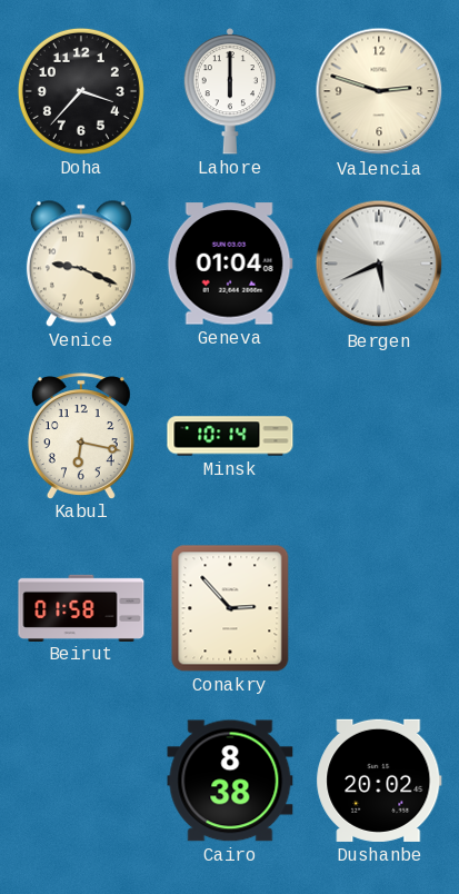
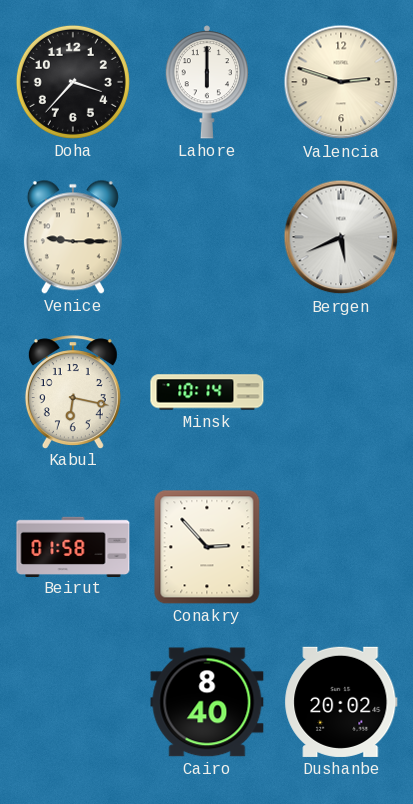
Venice: 9:19 -> 9:15 (73, 237)
Geneva: 01:04 -> none (230, 264)
Cairo: 8:38 -> 8:40 (207, 702)
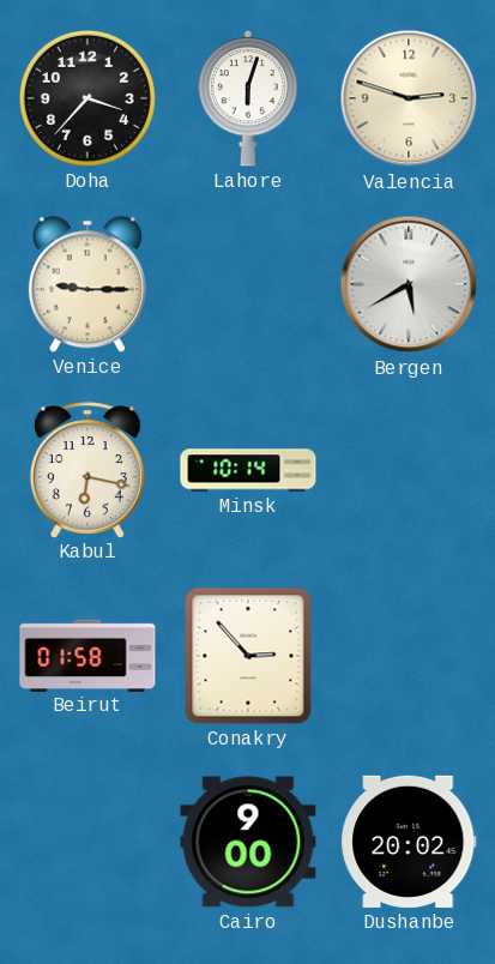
Lahore: 6:00 -> 6:03 (247, 98)
Bergen: 5:41 -> 5:40 (409, 284)
Cairo: 8:40 -> 9:00 (248, 842)
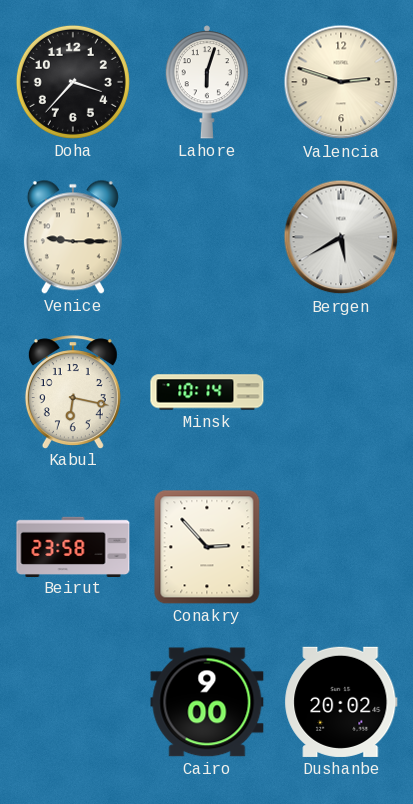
Beirut: 01:58 -> 23:58 (73, 546)
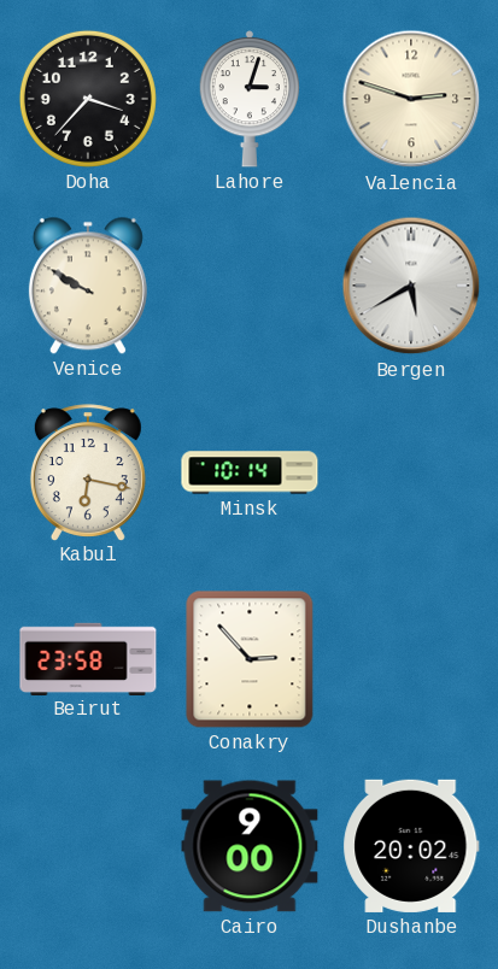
Lahore: 6:03 -> 3:03 (248, 99)
Venice: 9:15 -> 9:50 (88, 286)
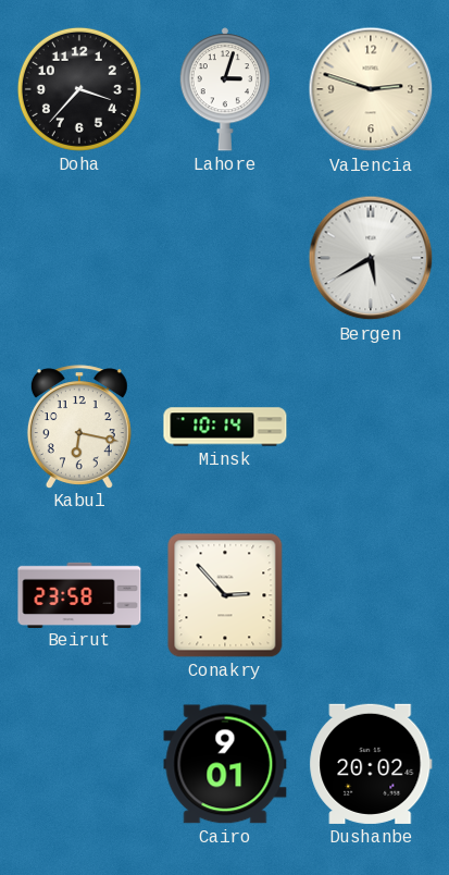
Venice: 9:50 -> none (88, 286)
Cairo: 9:00 -> 9:01 (225, 764)
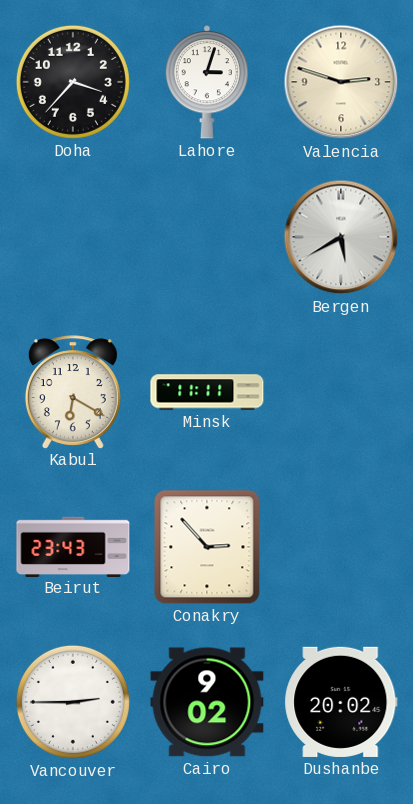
Kabul: 6:17 -> 6:20 (73, 392)
Minsk: 10:14 -> 11:11 (207, 392)
Beirut: 23:58 -> 23:43 (73, 546)
Vancouver: none -> 2:45 (73, 702)
Cairo: 9:01 -> 9:02 (207, 702)
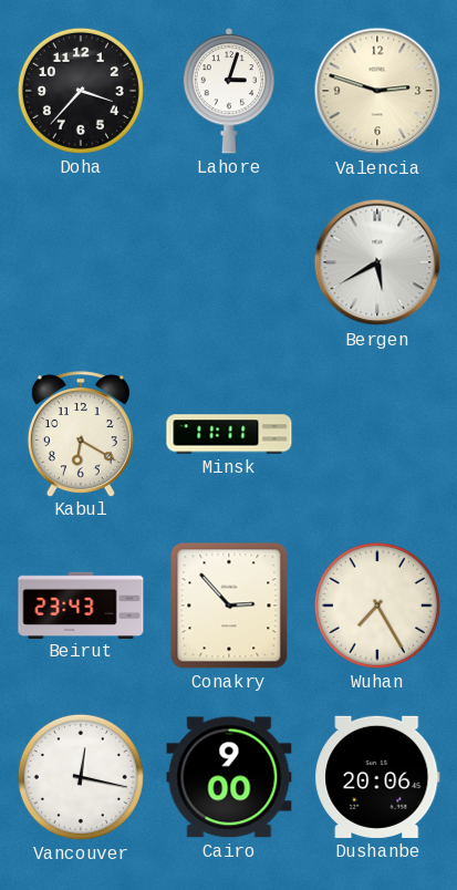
Wuhan: none -> 7:25 (377, 606)
Vancouver: 2:45 -> 12:17 (81, 777)
Cairo: 9:02 -> 9:00 (229, 777)
Dushanbe: 20:02 -> 20:06 (377, 777)
